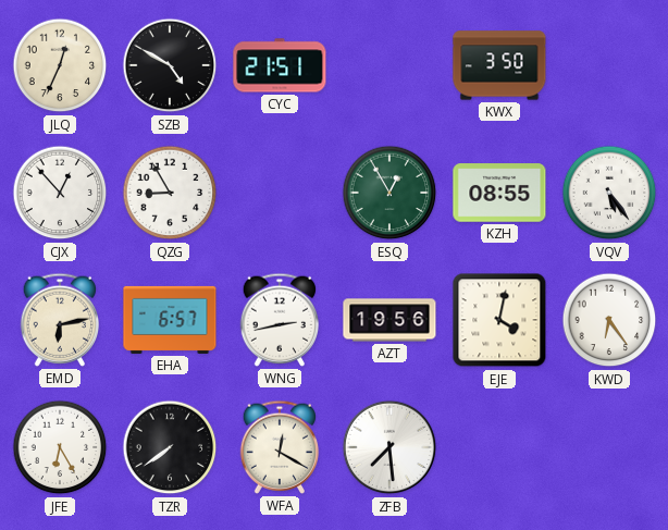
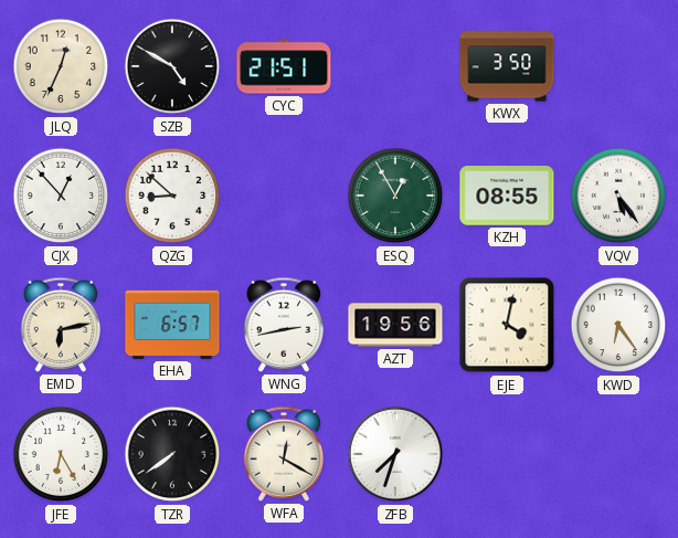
QZG: 8:55 -> 8:52 (172, 196)
ZFB: 7:29 -> 7:33 (395, 454)
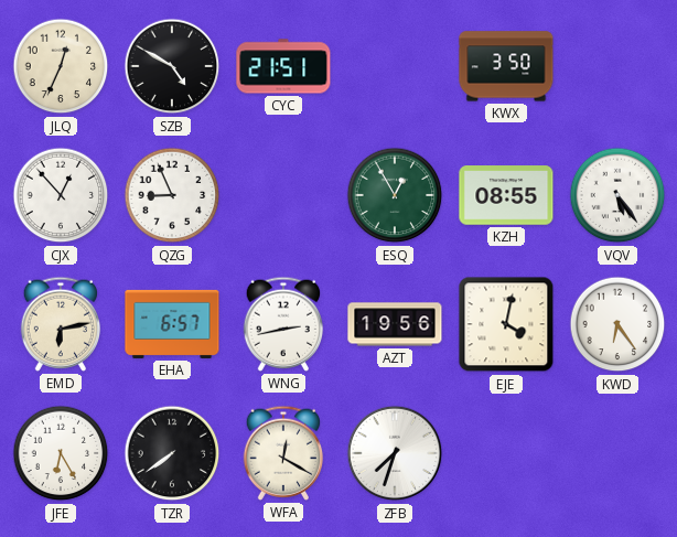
QZG: 8:52 -> 8:56 (172, 195)
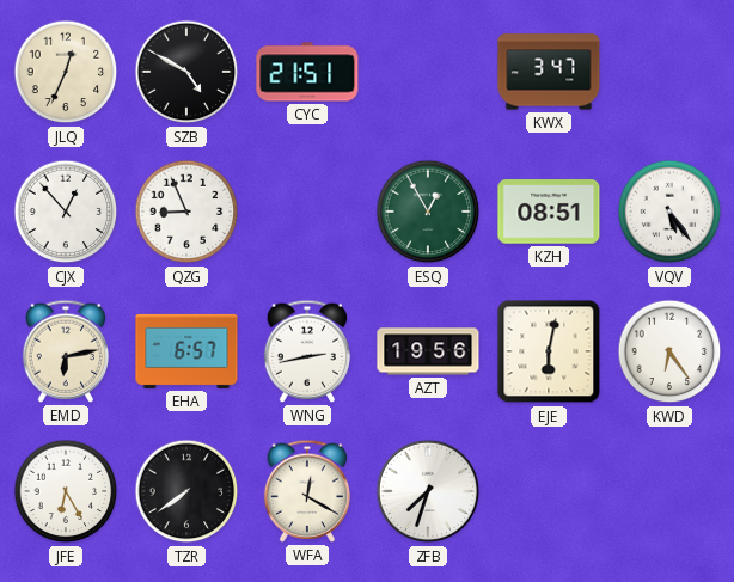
KWX: 3:50 -> 3:47 (549, 72)
KZH: 08:55 -> 08:51 (549, 212)
EJE: 4:02 -> 6:02 (549, 351)
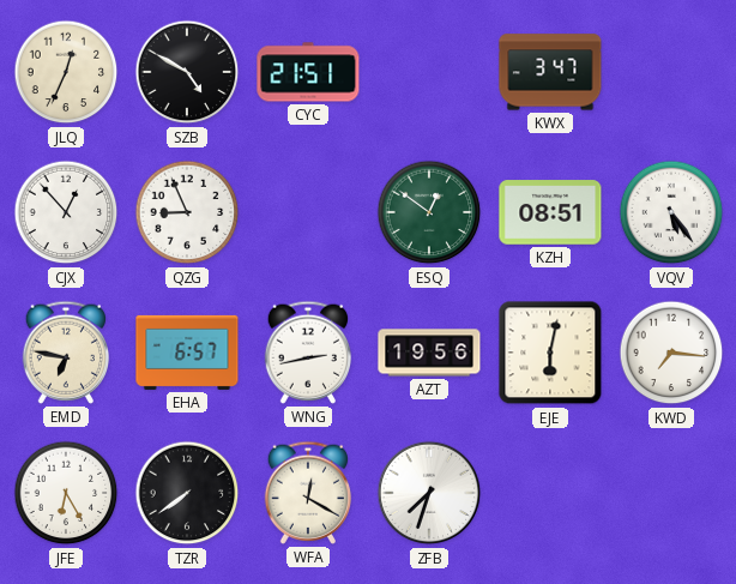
ESQ: 12:55 -> 12:51 (429, 212)
EMD: 6:13 -> 6:47 (66, 353)
KWD: 6:24 -> 7:16 (671, 353)
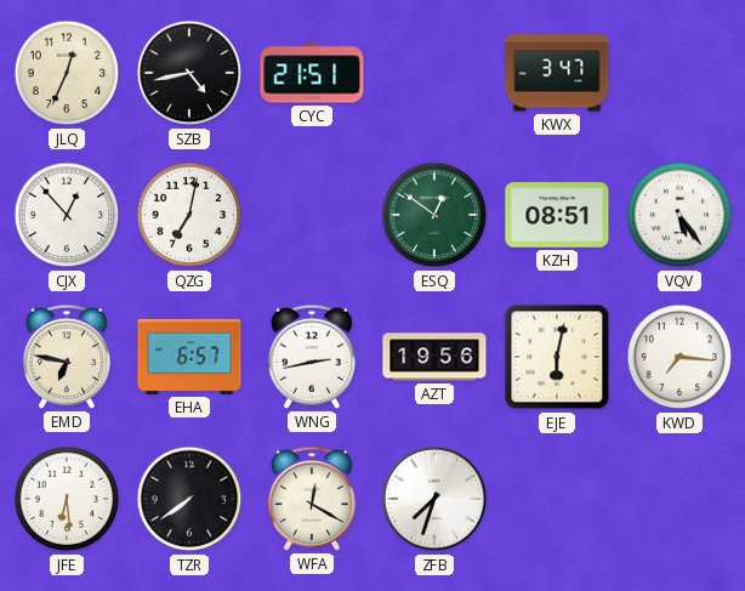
SZB: 4:50 -> 4:43 (189, 73)
QZG: 8:56 -> 7:02 (189, 215)
JFE: 6:25 -> 6:29 (67, 499)
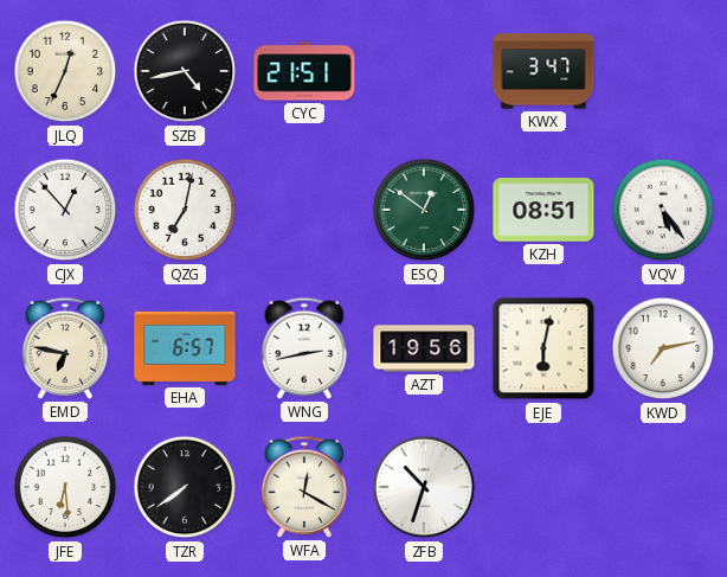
KWD: 7:16 -> 7:13 (663, 348)
ZFB: 7:33 -> 10:33 (424, 487)
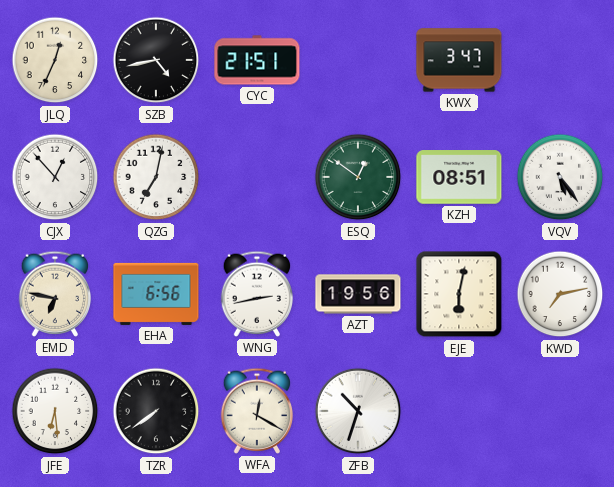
EHA: 6:57 -> 6:56 (156, 294)
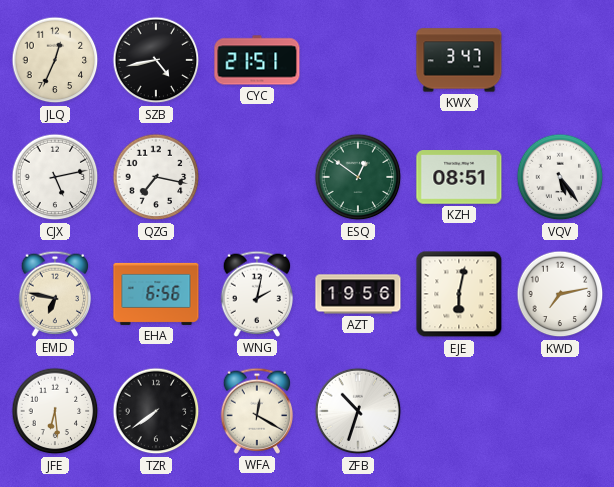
CJX: 12:53 -> 5:13 (55, 177)
QZG: 7:02 -> 7:17 (156, 177)
WNG: 2:43 -> 2:02 (257, 294)
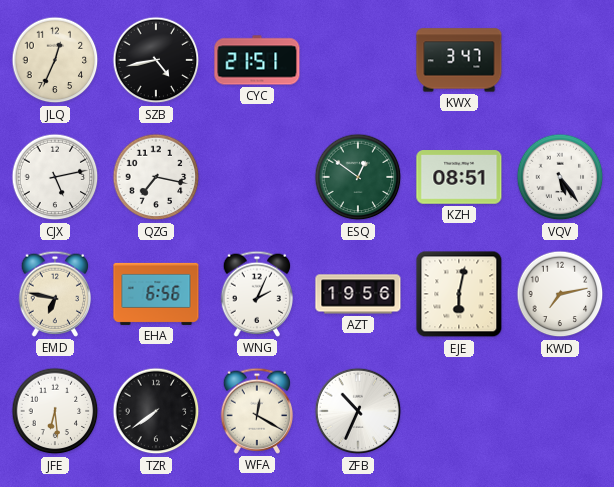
WNG: 2:02 -> 2:04 (257, 294)
ZFB: 10:33 -> 10:34 (358, 411)
